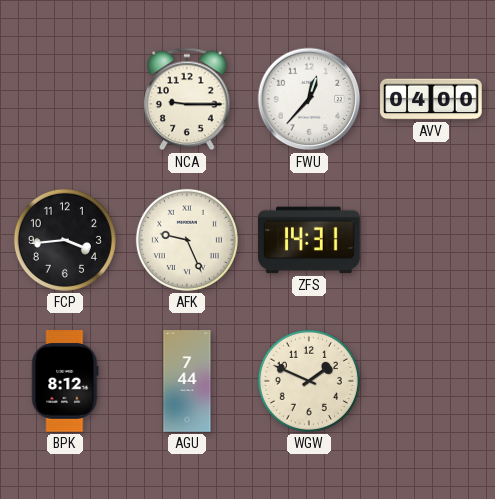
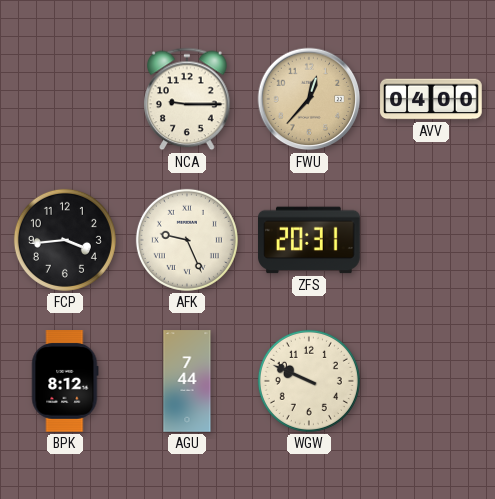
FWU dial: white -> champagne (309, 99)
ZFS: 14:31 -> 20:31 (309, 240)
WGW: 1:49 -> 9:49 (309, 381)
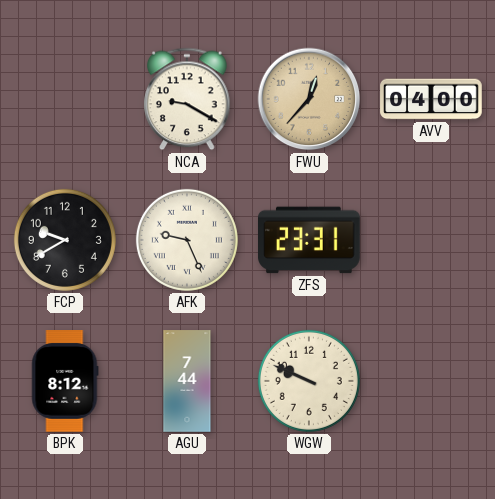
NCA: 9:15 -> 9:20 (187, 99)
FCP: 3:44 -> 9:40 (65, 240)
ZFS: 20:31 -> 23:31 (309, 240)
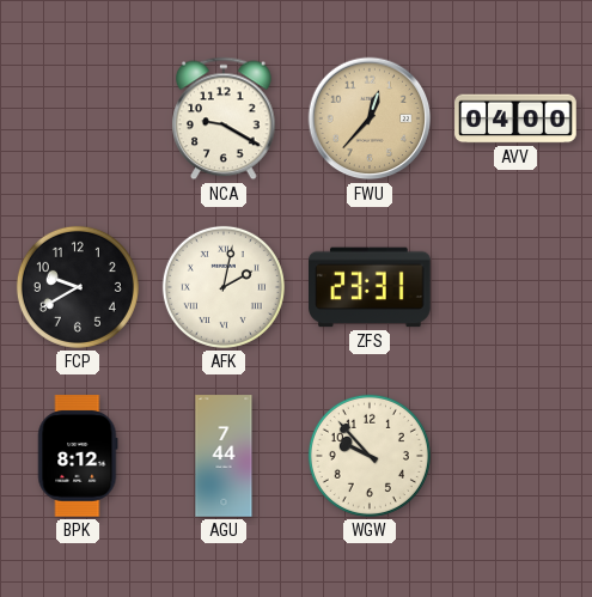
AFK: 9:26 -> 2:02 (224, 287)
WGW: 9:49 -> 9:53 (370, 456)
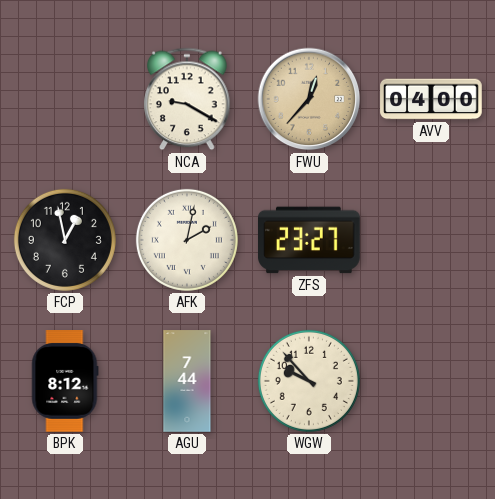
FCP: 9:40 -> 12:58 (65, 240)
ZFS: 23:31 -> 23:27 (309, 240)
